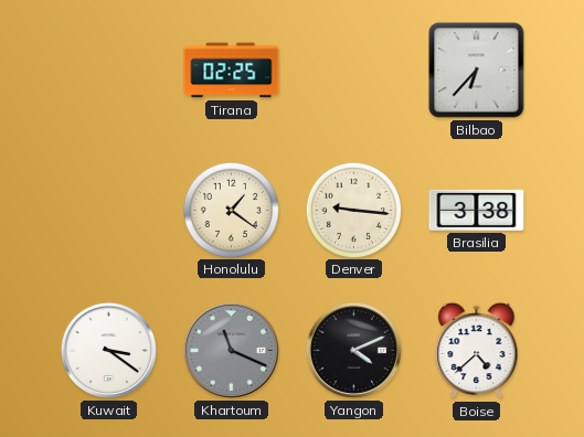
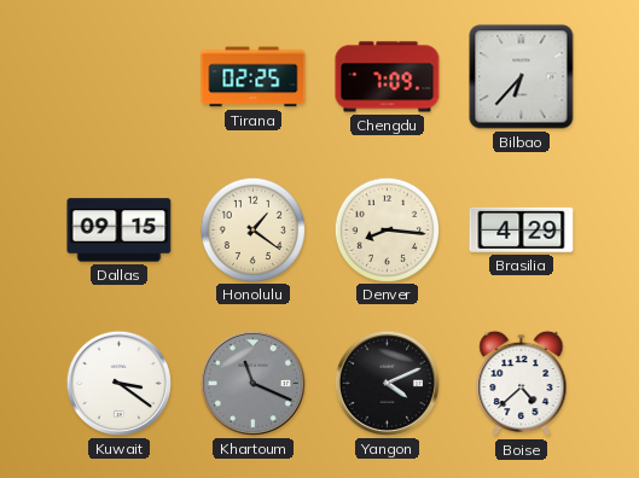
Chengdu: none -> 7:09 (388, 77)
Dallas: none -> 09:15 (120, 231)
Denver: 9:16 -> 8:16 (387, 229)
Brasilia: 3:38 -> 4:29 (522, 229)
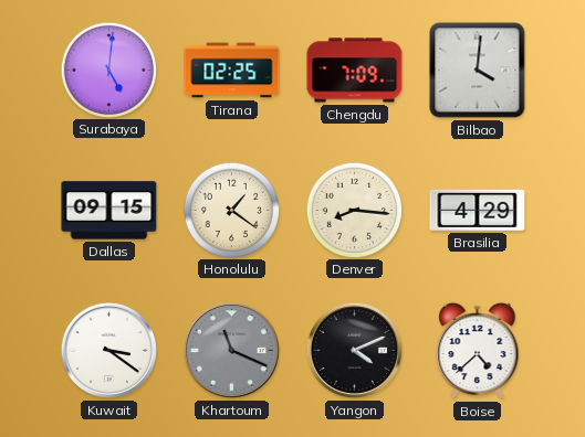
Surabaya: none -> 5:01 (108, 70)
Bilbao: 6:37 -> 4:01 (478, 71)
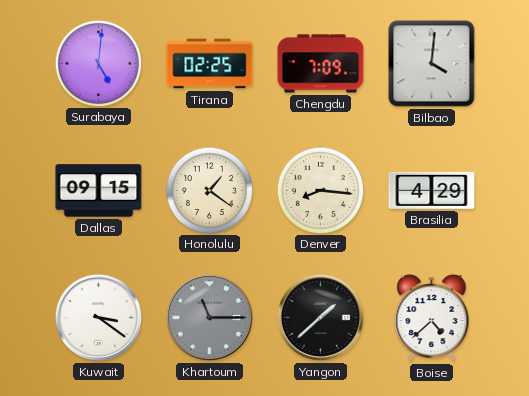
Khartoum: 11:19 -> 11:15 (209, 317)
Yangon: 4:11 -> 1:38 (320, 317)
